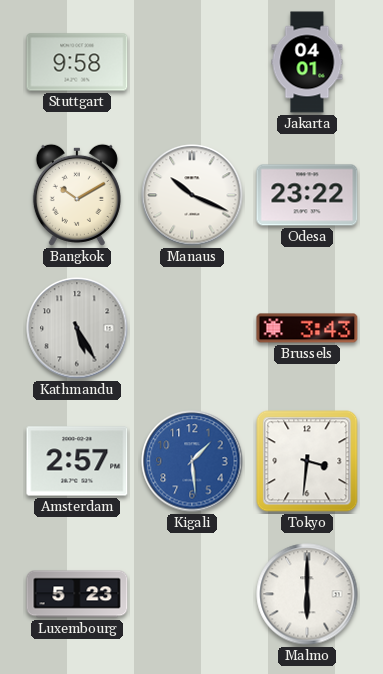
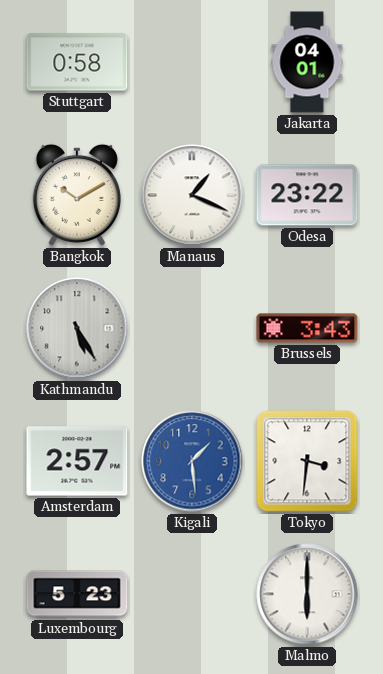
Stuttgart: 9:58 -> 0:58 (77, 62)
Manaus: 10:19 -> 1:19 (192, 195)
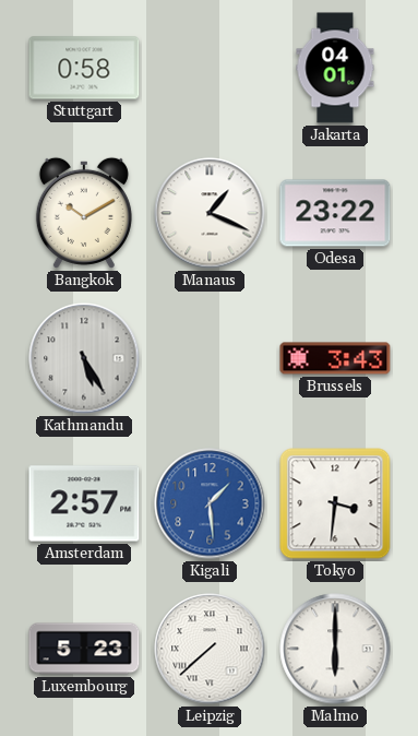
Leipzig: none -> 7:38 (210, 649)
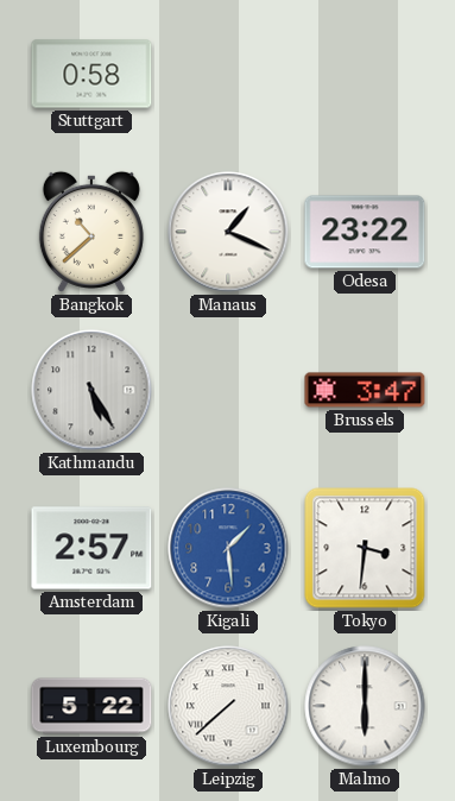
Jakarta: 04:01 -> none (335, 68)
Bangkok: 10:10 -> 10:38 (91, 232)
Brussels: 3:43 -> 3:47 (365, 390)
Luxembourg: 5:23 -> 5:22 (91, 706)
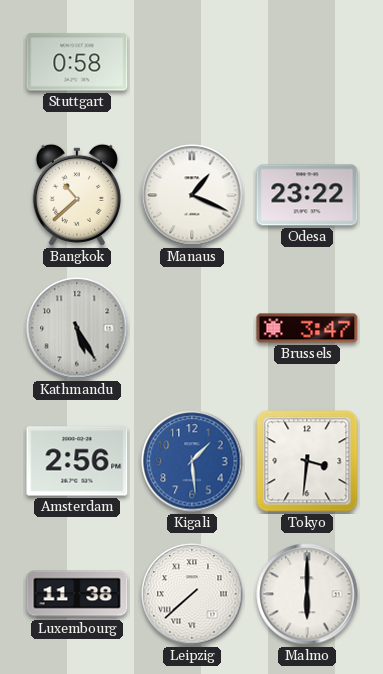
Amsterdam: 2:57 -> 2:56 (77, 461)
Luxembourg: 5:22 -> 11:38 (77, 594)
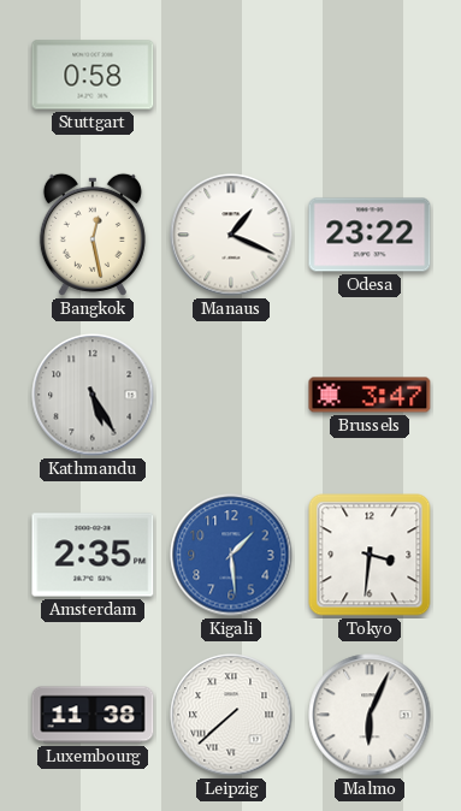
Bangkok: 10:38 -> 12:28 (93, 235)
Amsterdam: 2:56 -> 2:35 (93, 555)
Malmo: 6:00 -> 6:04 (370, 715)
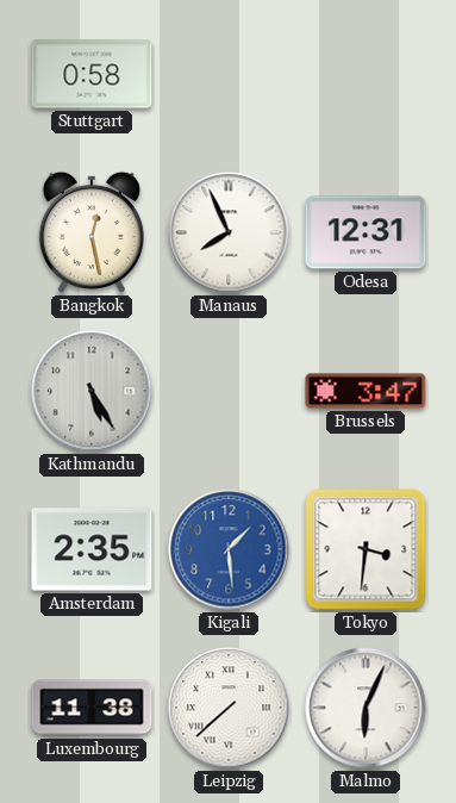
Manaus: 1:19 -> 7:56 (229, 232)
Odesa: 23:22 -> 12:31 (366, 232)
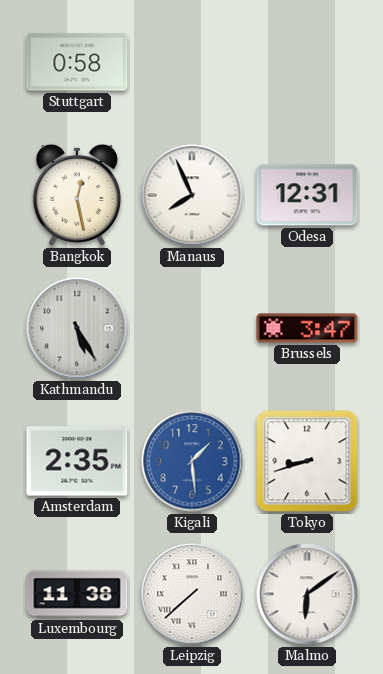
Tokyo: 3:31 -> 8:42 (307, 461)
Malmo: 6:04 -> 6:09 (307, 594)
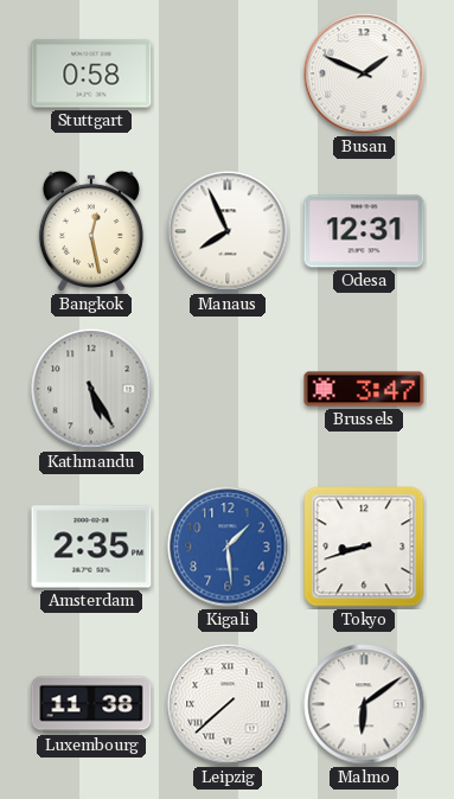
Busan: none -> 1:49 (364, 73)
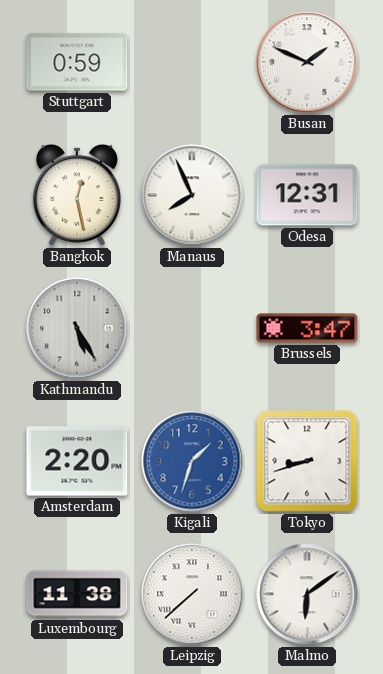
Stuttgart: 0:58 -> 0:59 (77, 62)
Amsterdam: 2:35 -> 2:20 (77, 461)
Kigali: 1:29 -> 1:33 (192, 461)
